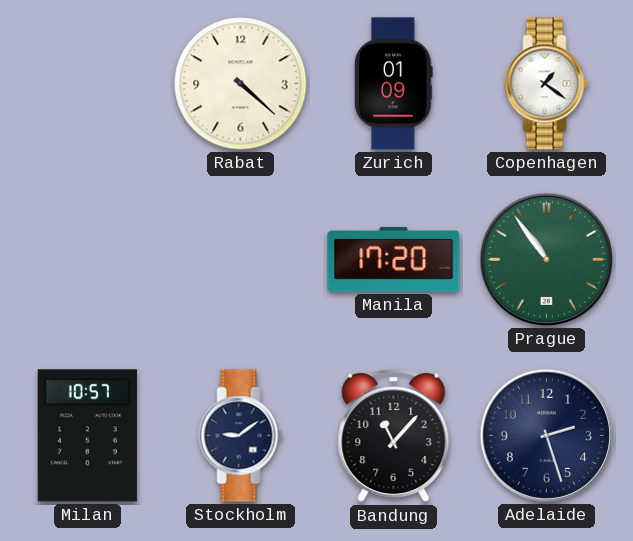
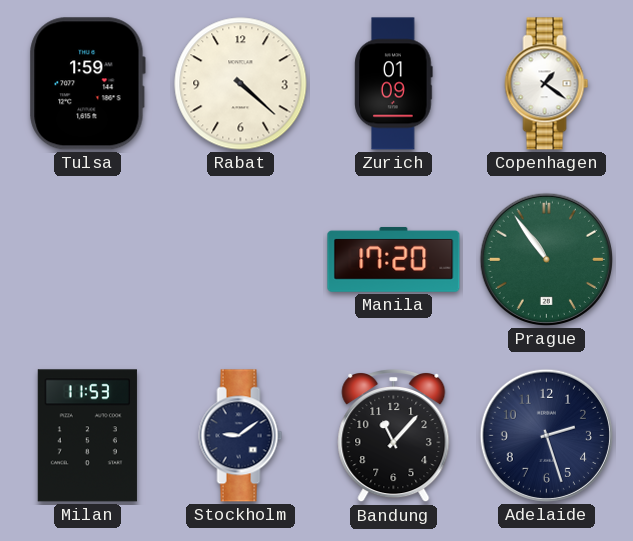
Tulsa: none -> 1:59 (87, 84)
Milan: 10:57 -> 11:53 (87, 436)
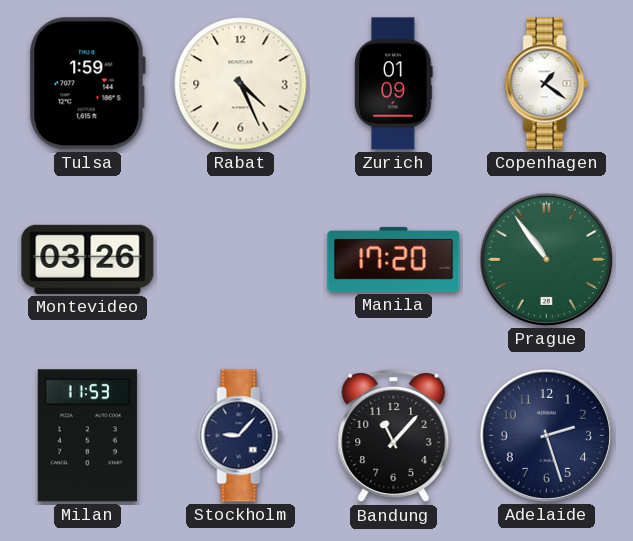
Rabat: 4:22 -> 4:26 (241, 84)
Montevideo: none -> 03:26 (88, 259)
Stockholm: 9:09 -> 9:07 (241, 436)
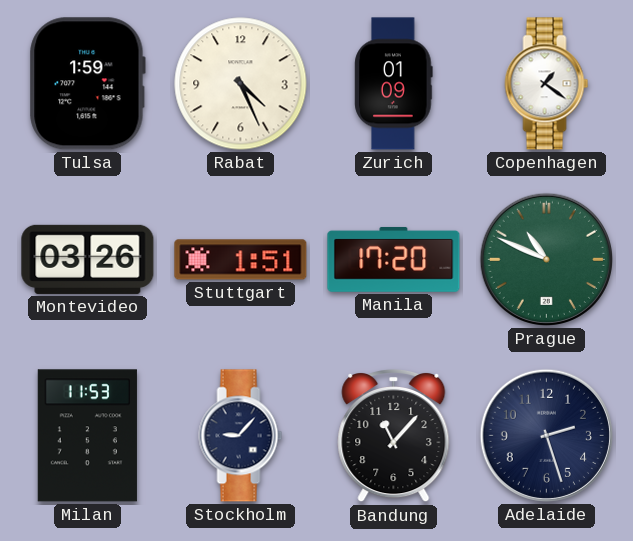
Stuttgart: none -> 1:51 (241, 260)
Prague: 10:54 -> 10:49 (546, 259)
